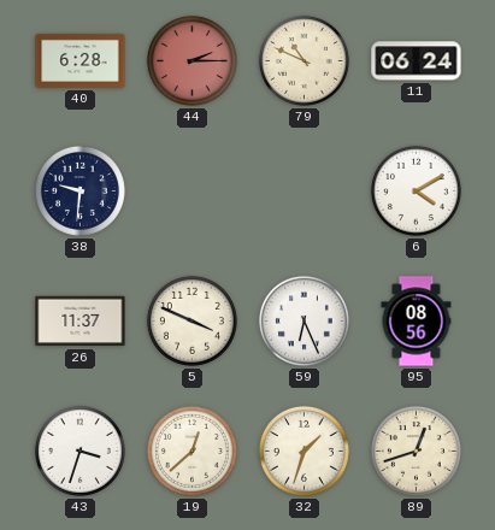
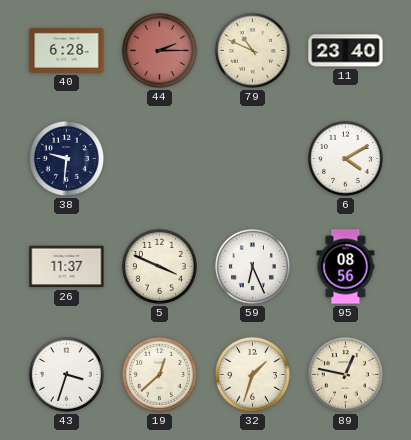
11: 06:24 -> 23:40 (346, 51)
89: 12:42 -> 12:47 (345, 374)
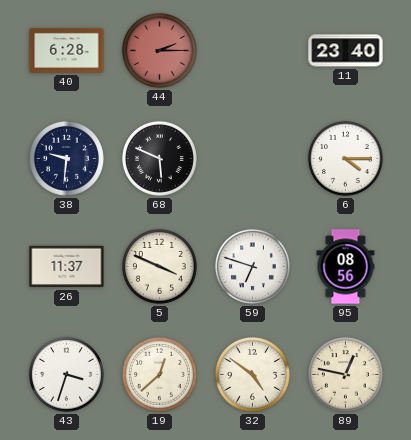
79: 10:49 -> none (252, 50)
68: none -> 5:49 (159, 158)
6: 4:10 -> 4:15 (345, 158)
59: 6:26 -> 6:48 (252, 266)
32: 1:33 -> 4:51 (252, 374)
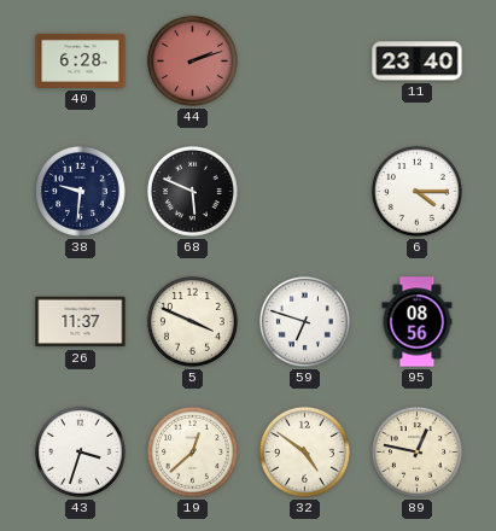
44: 2:15 -> 2:12 (192, 60)
